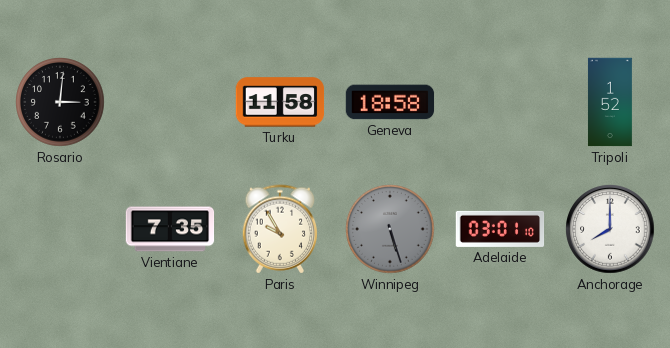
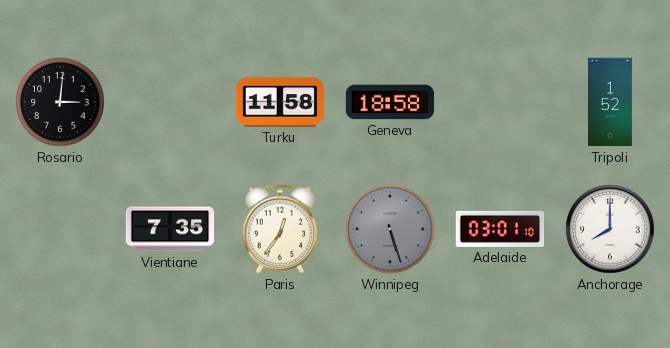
Paris: 9:55 -> 12:36 (280, 229)
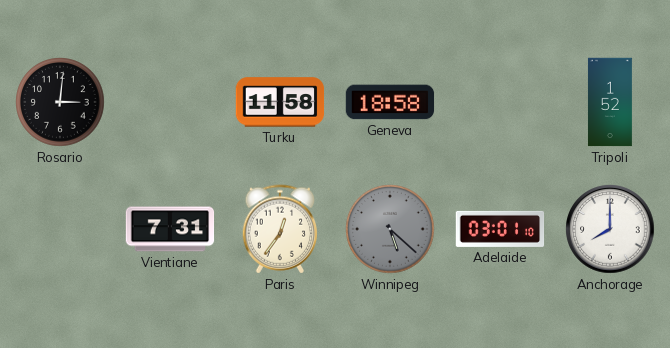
Vientiane: 7:35 -> 7:31 (170, 229)
Winnipeg: 5:27 -> 5:22 (390, 229)
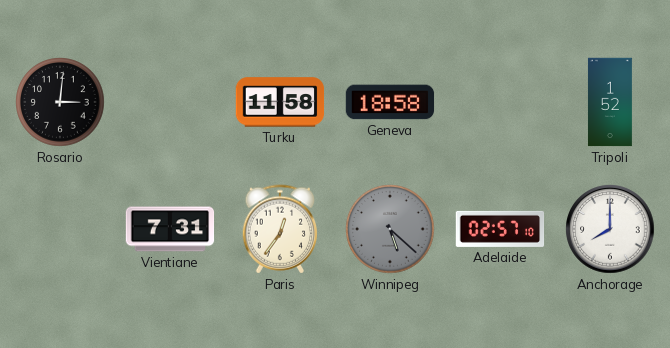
Adelaide: 03:01 -> 02:57 (500, 229)
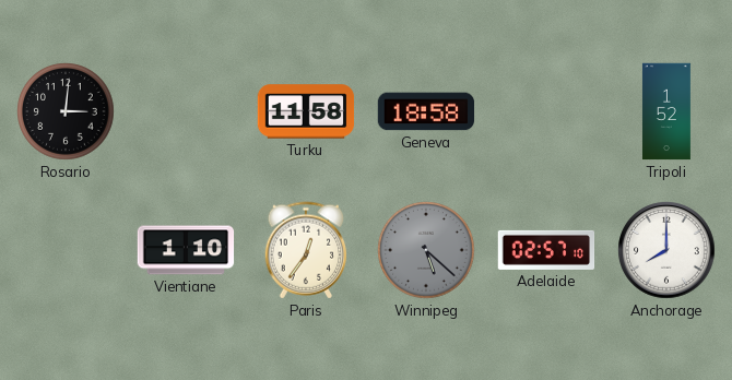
Vientiane: 7:31 -> 1:10 (186, 250)
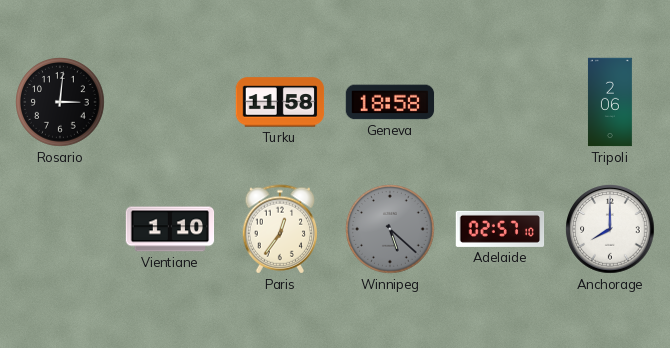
Tripoli: 1:52 -> 2:06 (610, 102)
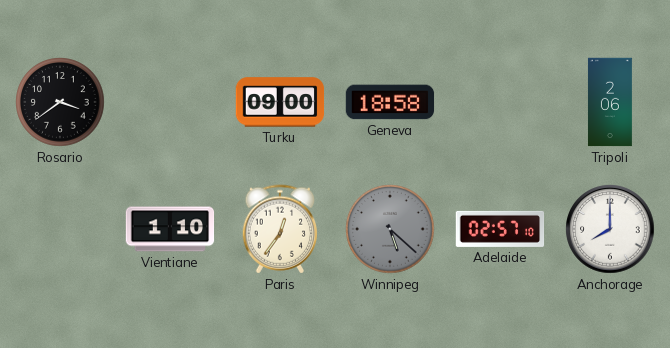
Rosario: 3:01 -> 3:39 (60, 102)
Turku: 11:58 -> 09:00 (280, 102)
